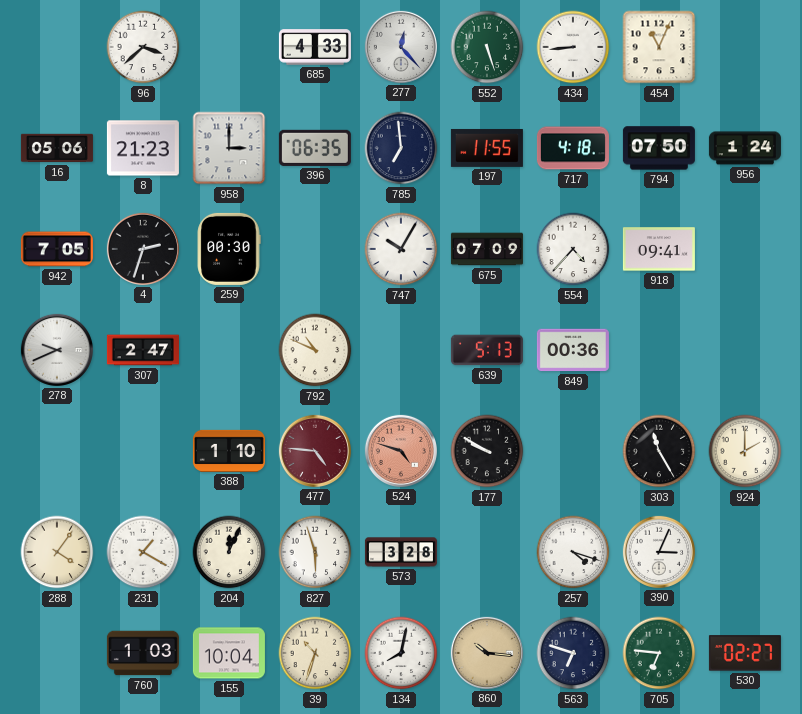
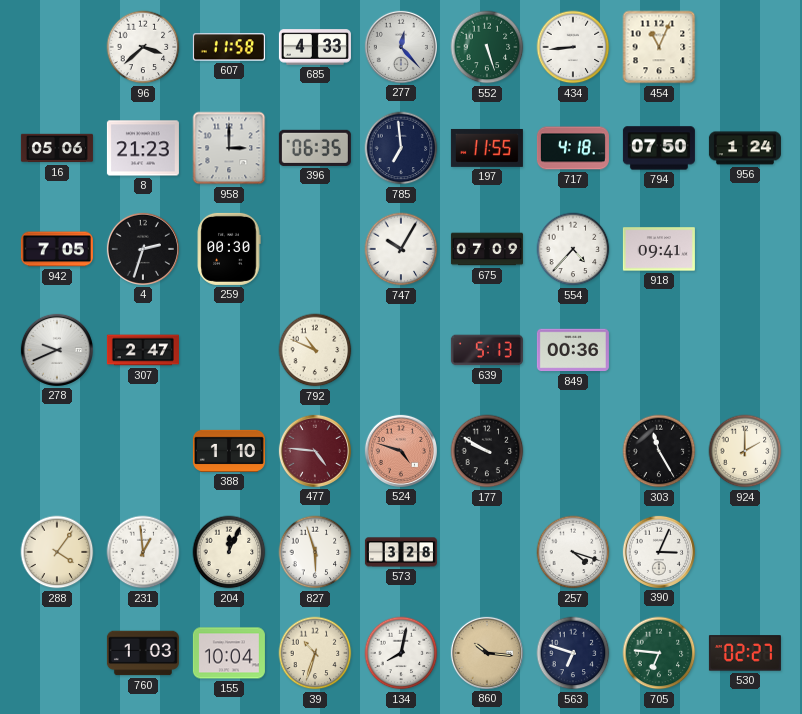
607: none -> 11:58 (229, 47)
231: 1:20 -> 12:59 (143, 552)
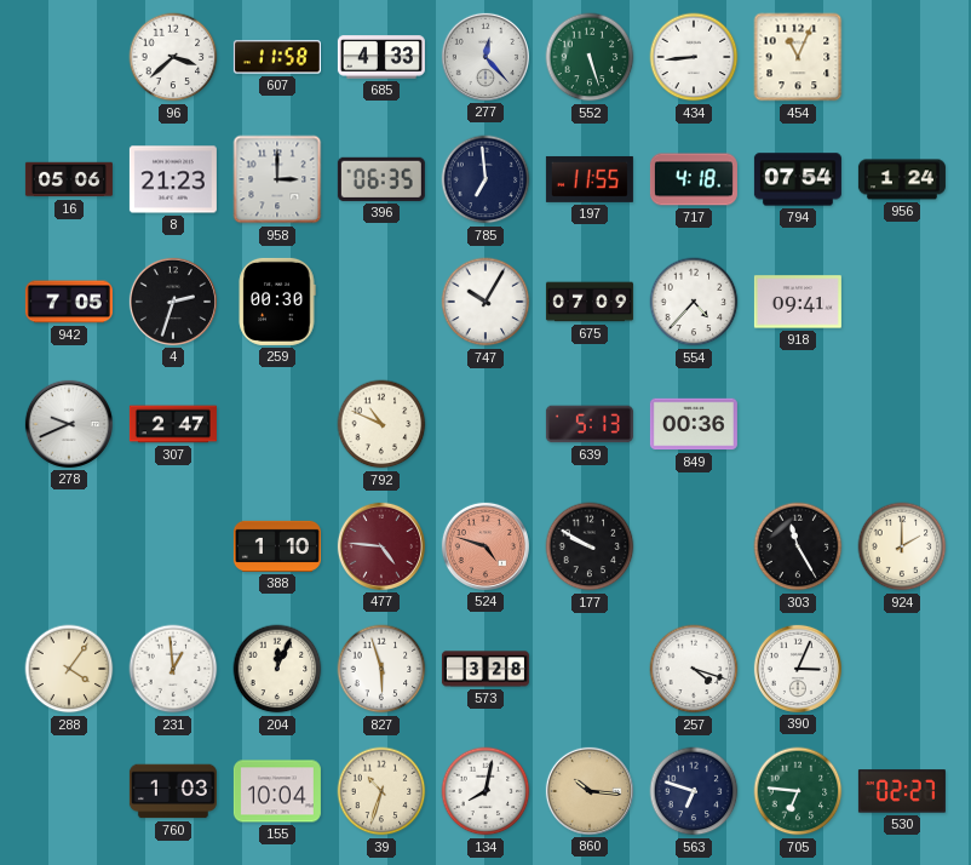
794: 07:50 -> 07:54 (798, 179)
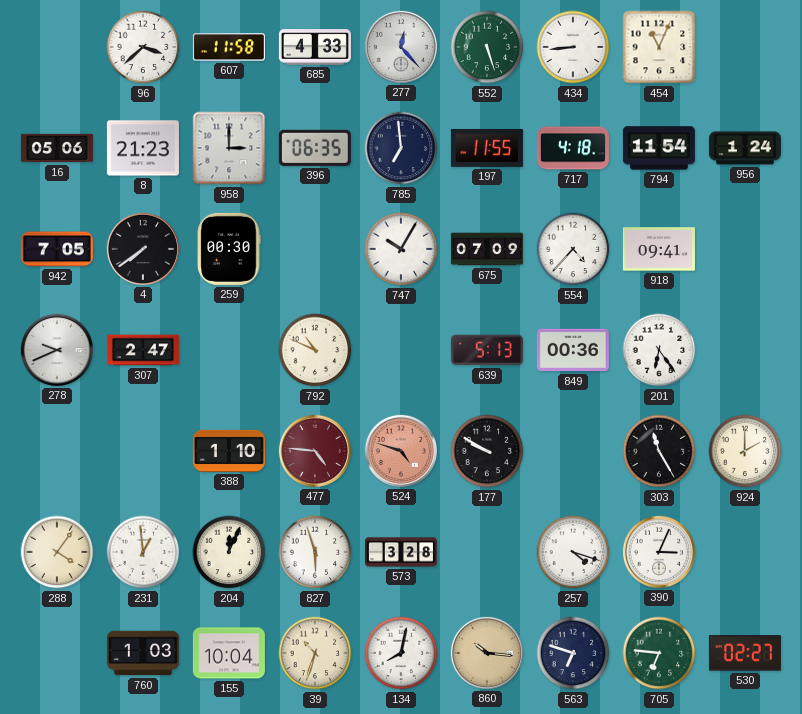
794: 07:54 -> 11:54 (659, 148)
4: 2:33 -> 7:39 (143, 249)
201: none -> 6:24 (659, 350)
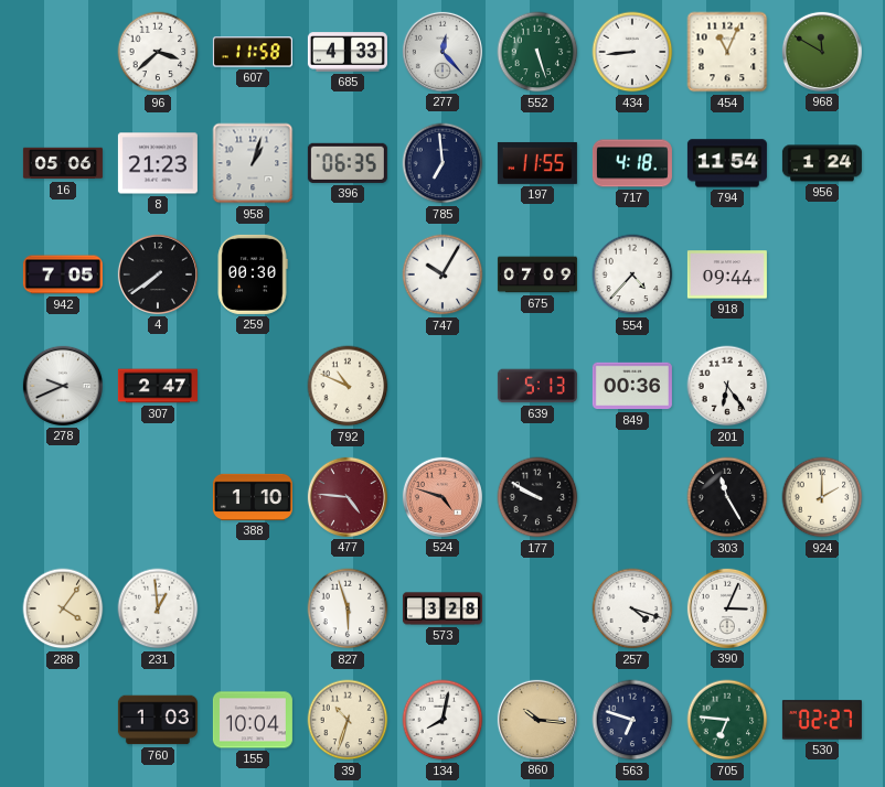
968: none -> 11:50 (822, 52)
958: 3:00 -> 1:03 (253, 163)
918: 09:41 -> 09:44 (727, 274)
204: 12:04 -> none (229, 552)
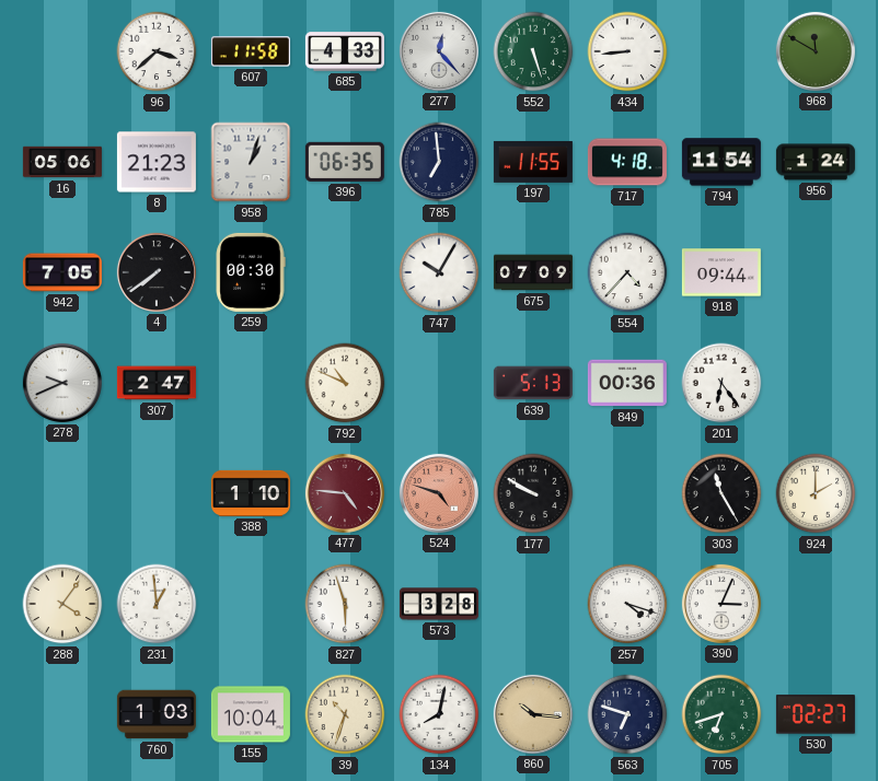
454: 11:04 -> none (727, 52)
705: 6:46 -> 6:42 (721, 714)
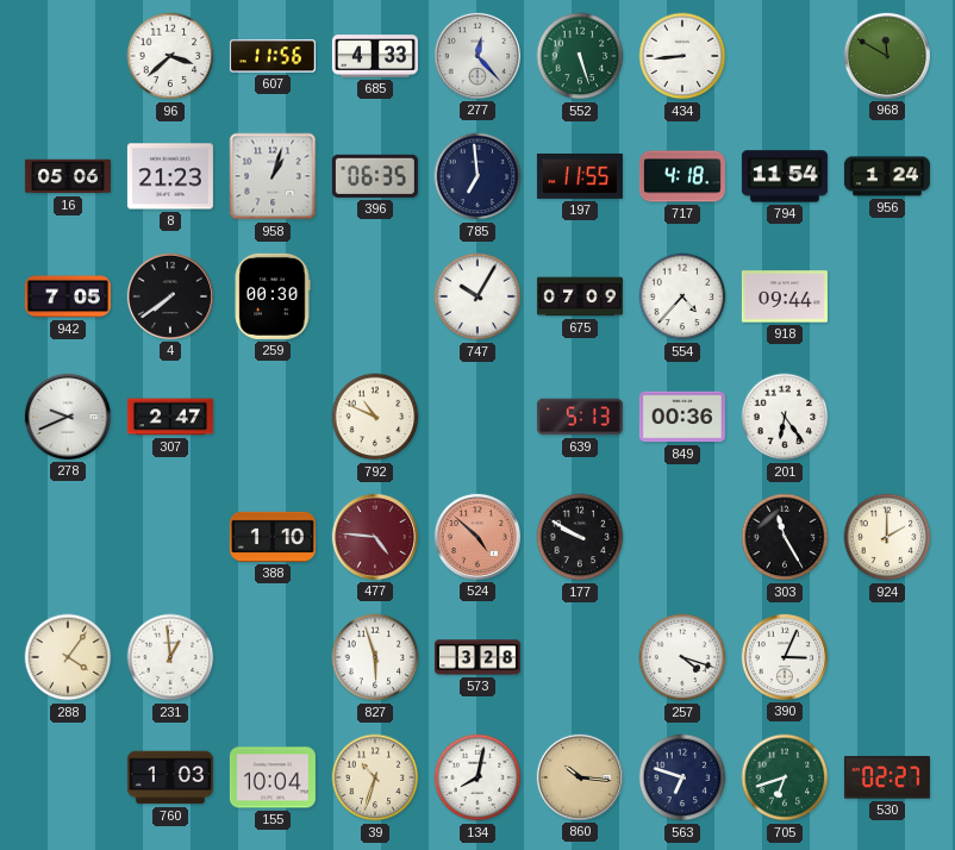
607: 11:58 -> 11:56 (273, 56)
524: 4:48 -> 4:52 (477, 537)
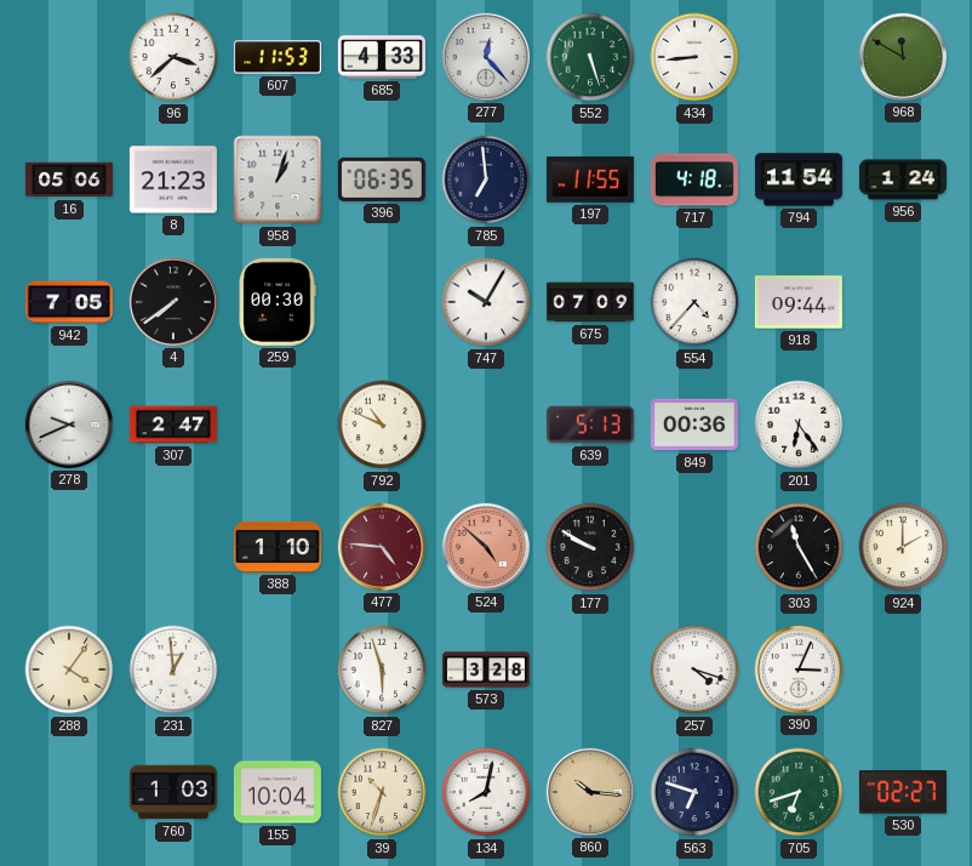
607: 11:56 -> 11:53 (278, 57)
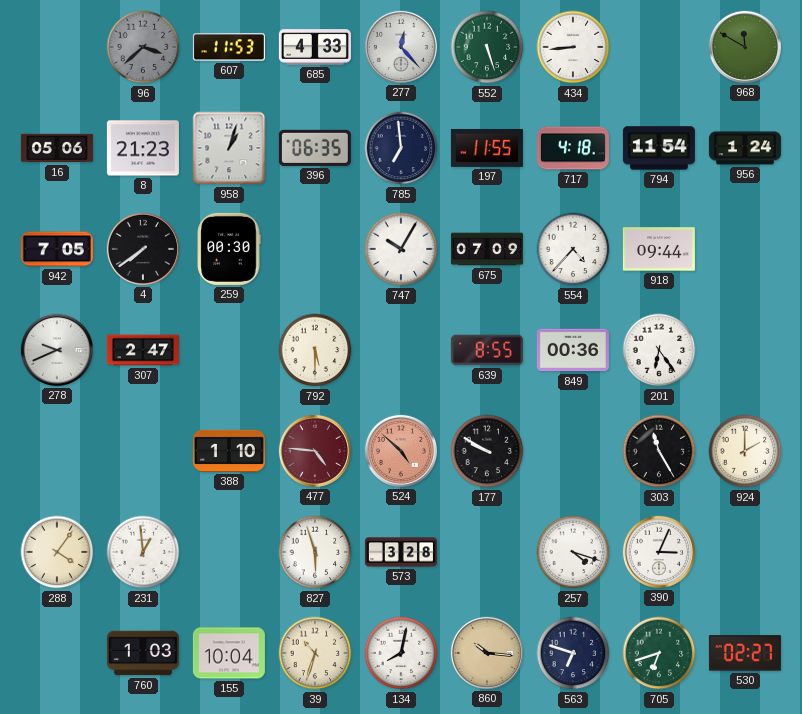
96 dial: white -> grey (143, 47)
792: 10:49 -> 5:30 (315, 350)
639: 5:13 -> 8:55 (487, 350)
